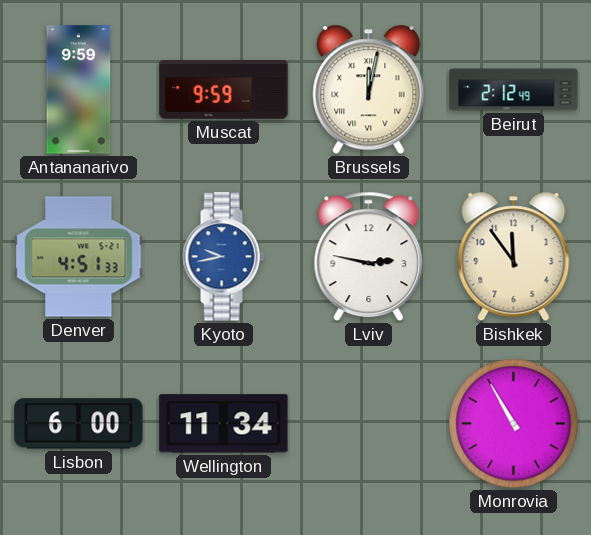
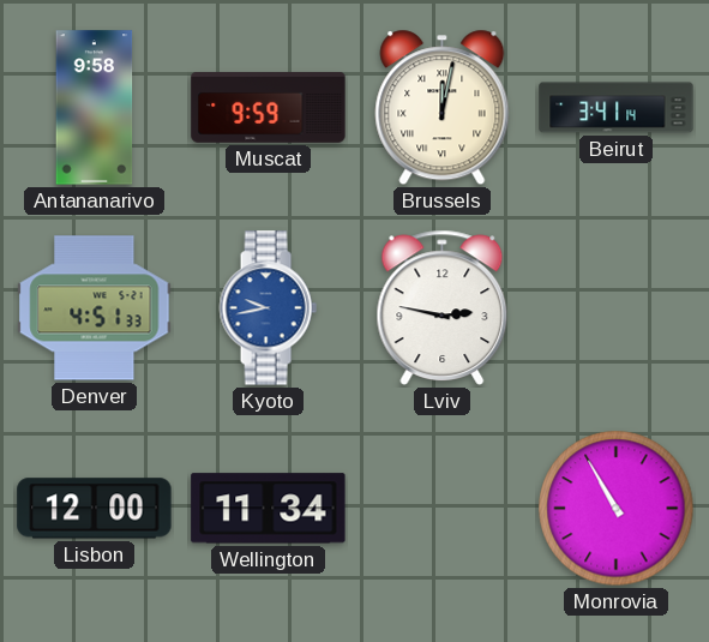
Antananarivo: 9:59 -> 9:58 (95, 108)
Beirut: 2:12 -> 3:41 (617, 108)
Bishkek: 11:54 -> none (514, 257)
Lisbon: 6:00 -> 12:00 (95, 509)
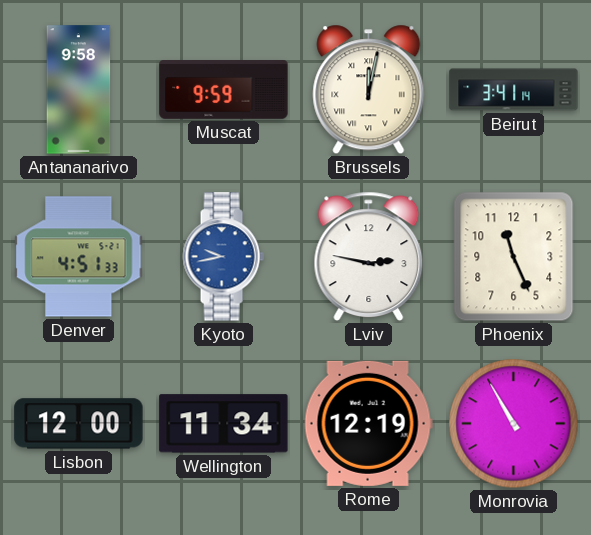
Phoenix: none -> 11:26 (514, 257)
Rome: none -> 12:19 (368, 423)
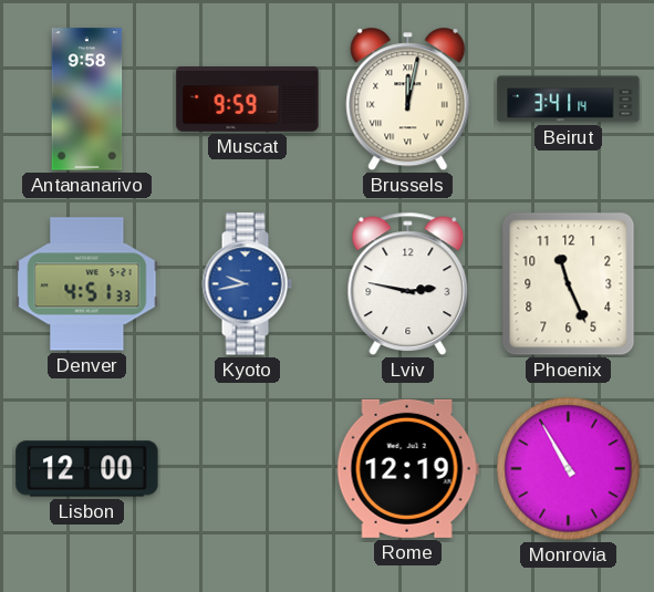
Wellington: 11:34 -> none (224, 424)
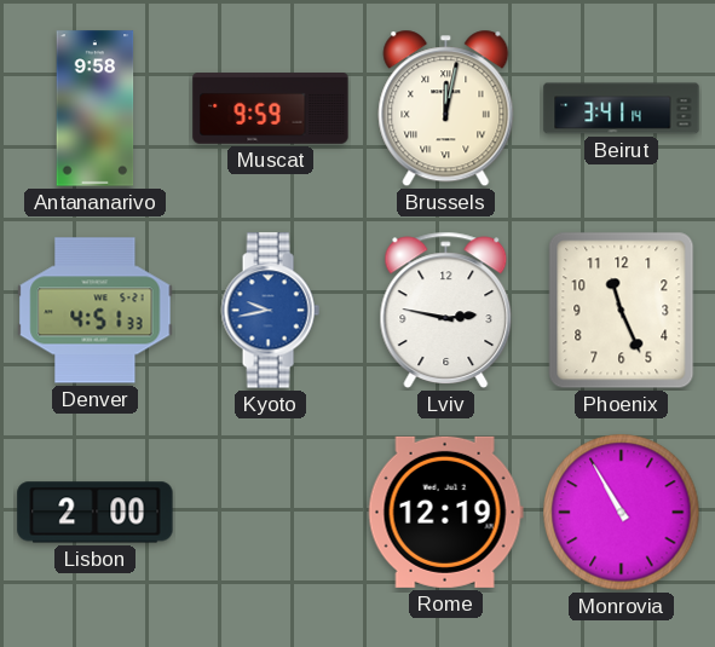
Lisbon: 12:00 -> 2:00 (96, 513)
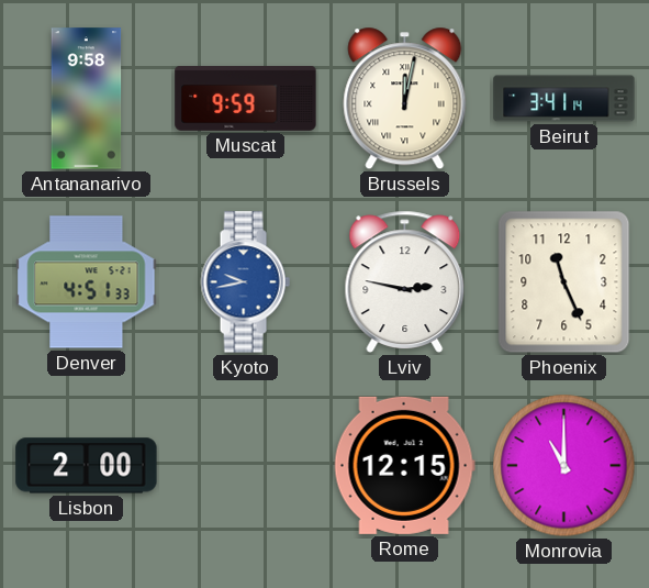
Rome: 12:19 -> 12:15 (404, 465)
Monrovia: 10:55 -> 11:00 (564, 466)
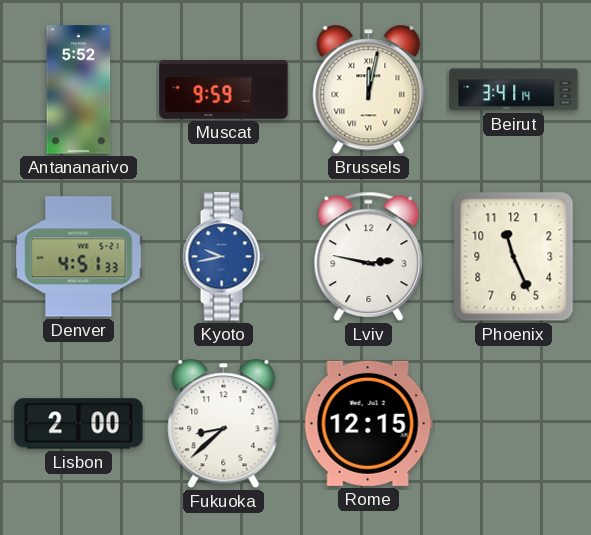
Antananarivo: 9:58 -> 5:52 (79, 90)
Fukuoka: none -> 8:38 (224, 424)
Monrovia: 11:00 -> none (564, 466)
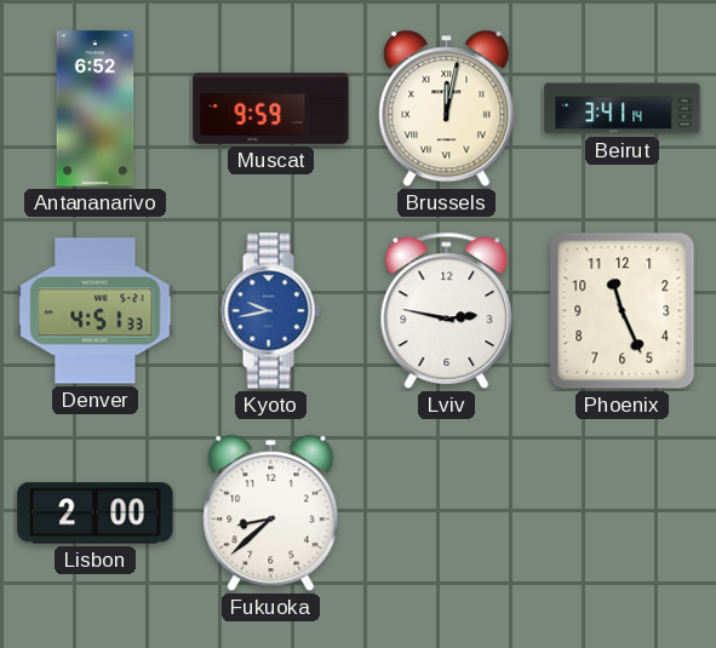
Antananarivo: 5:52 -> 6:52 (96, 109)
Rome: 12:15 -> none (368, 423)
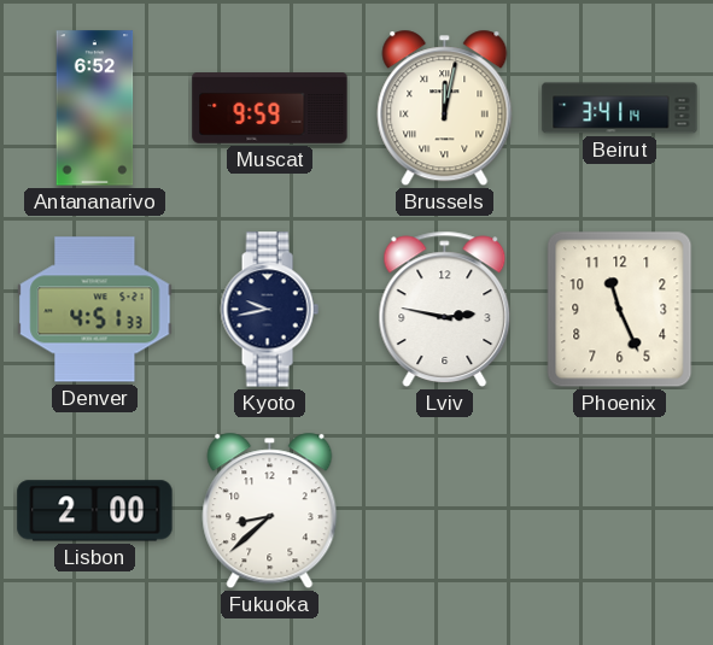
Kyoto dial: blue -> navy (269, 310)
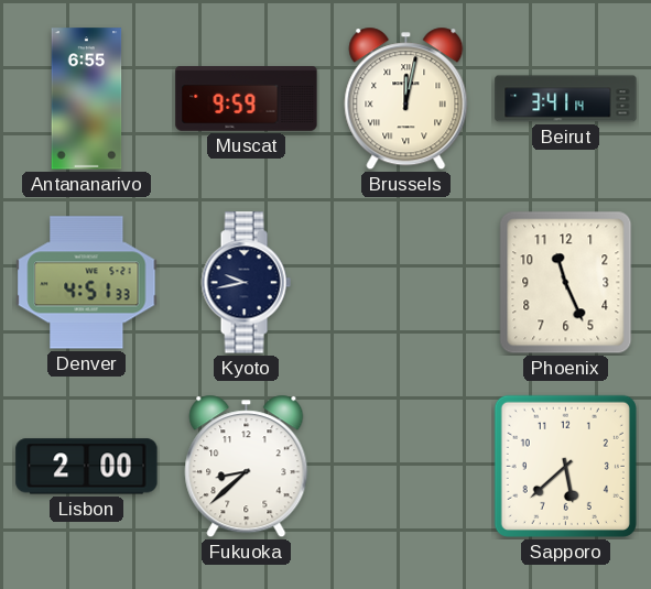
Antananarivo: 6:52 -> 6:55 (87, 99)
Lviv: 2:47 -> none (445, 309)
Sapporo: none -> 5:38 (565, 466)
